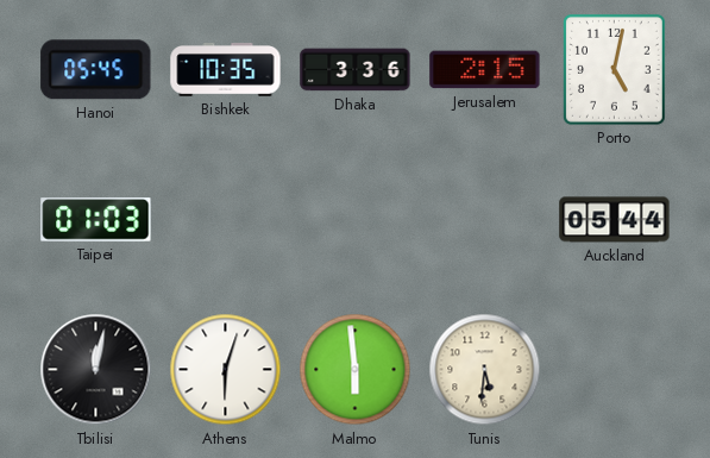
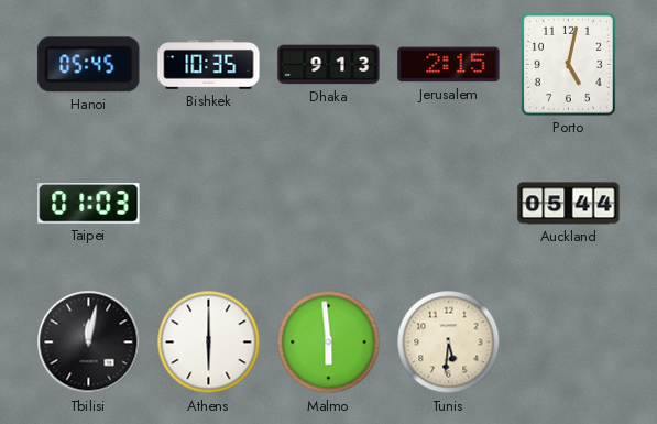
Dhaka: 3:36 -> 9:13 (329, 65)
Athens: 6:03 -> 6:00 (209, 343)
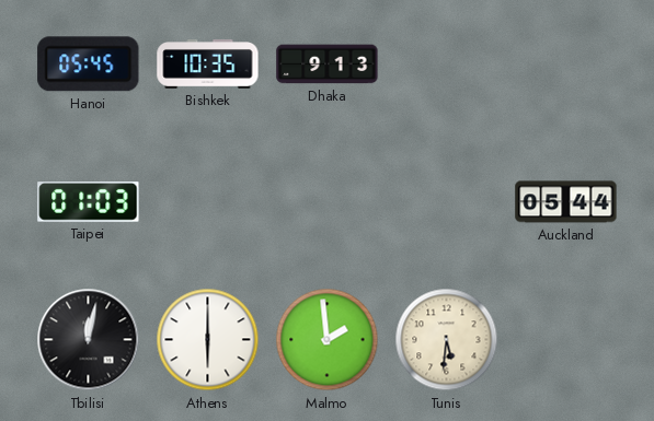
Jerusalem: 2:15 -> none (449, 65)
Porto: 5:02 -> none (568, 64)
Malmo: 5:59 -> 1:59 (328, 340)
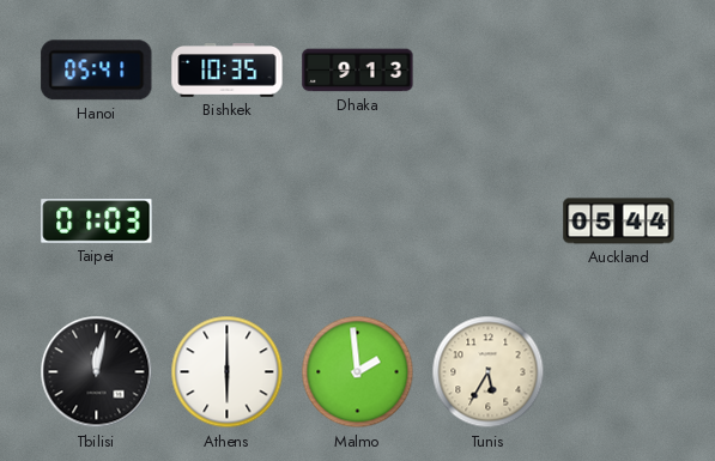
Hanoi: 05:45 -> 05:41 (97, 71)
Tunis: 5:31 -> 5:35 (489, 372)
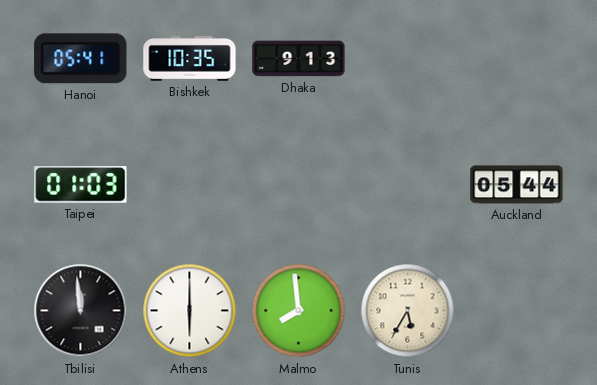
Tbilisi: 12:02 -> 11:59 (81, 311)
Malmo: 1:59 -> 7:59 (299, 311)
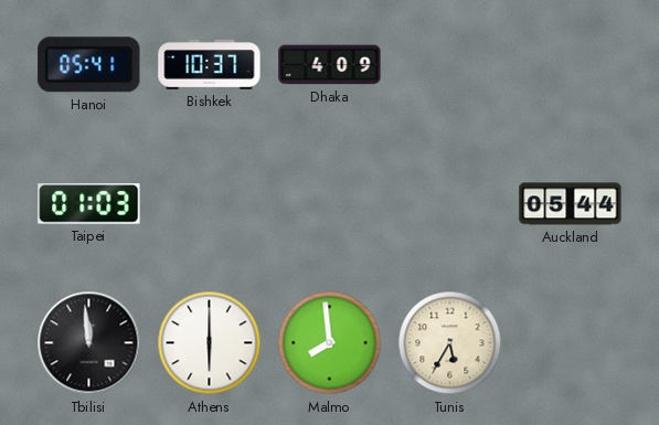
Bishkek: 10:35 -> 10:37 (210, 65)
Dhaka: 9:13 -> 4:09 (330, 65)
